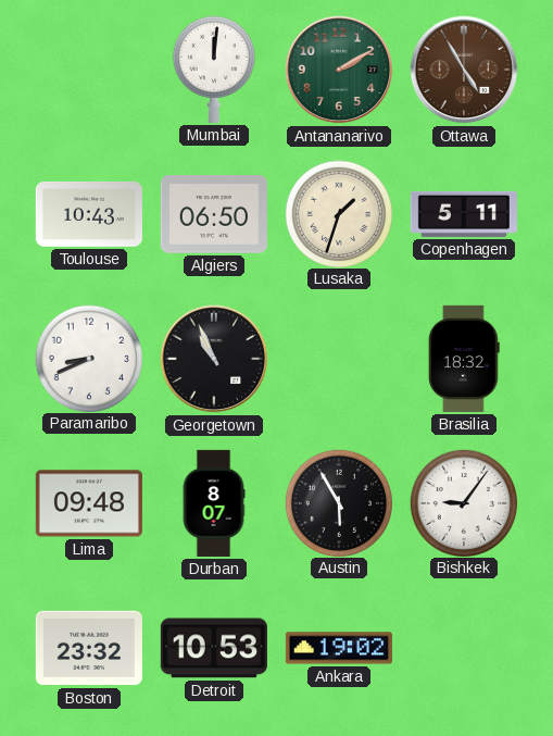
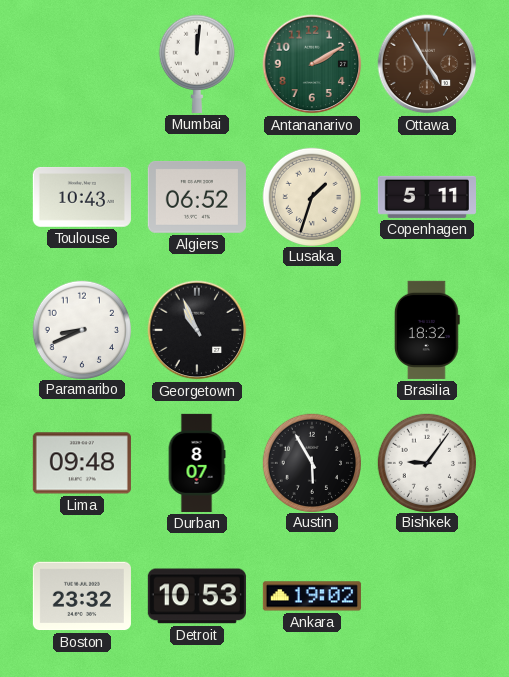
Algiers: 06:50 -> 06:52 (197, 198)
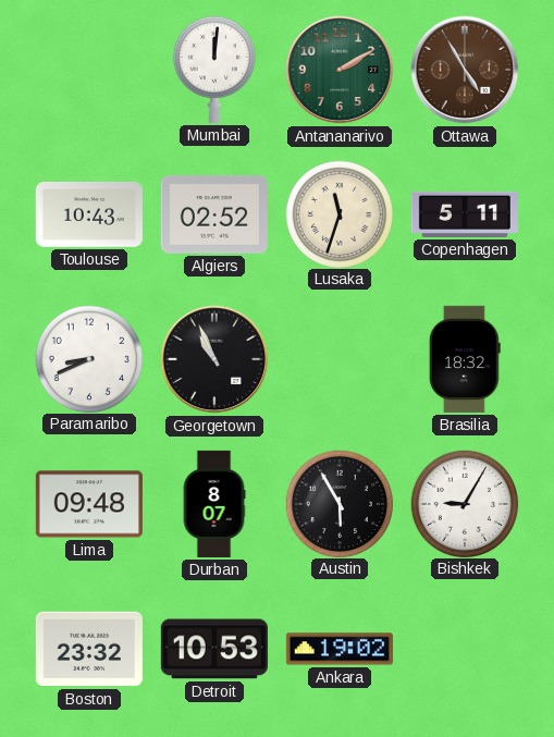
Algiers: 06:52 -> 02:52 (214, 216)
Lusaka: 1:33 -> 11:33 (338, 213)
Bishkek: 9:06 -> 9:05 (464, 503)
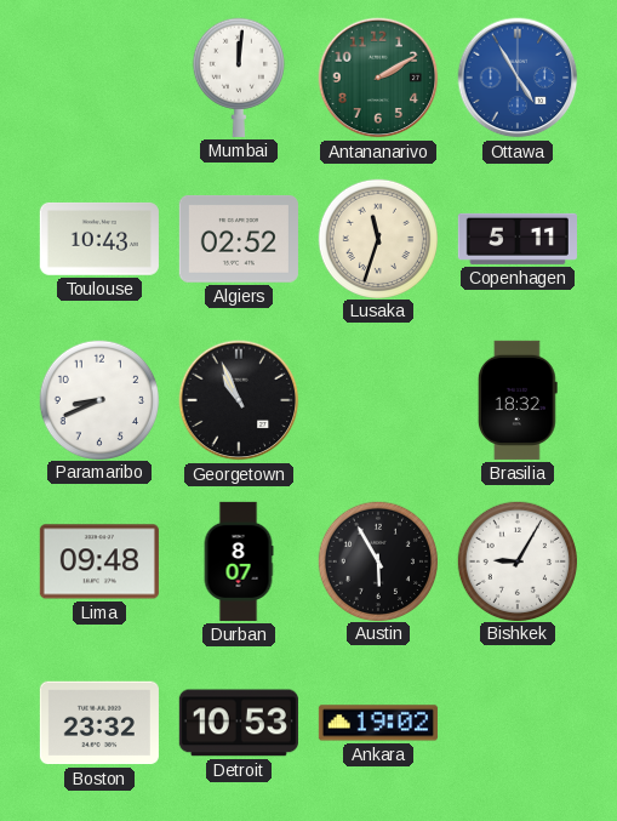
Ottawa dial: brown -> blue (518, 78)
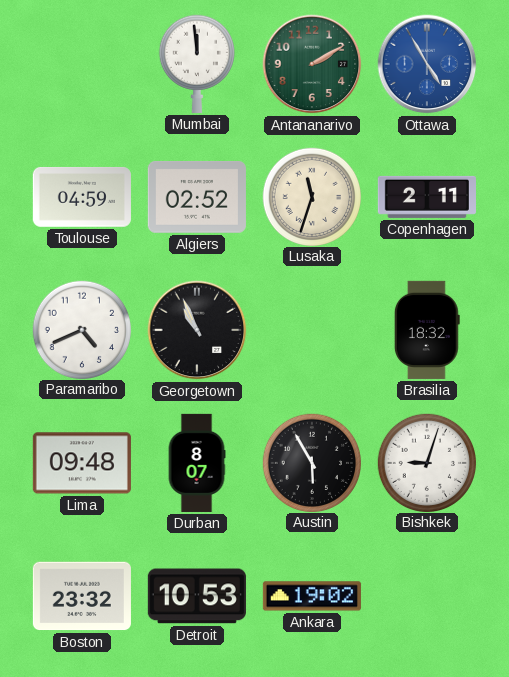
Mumbai: 12:01 -> 11:59 (197, 64)
Toulouse: 10:43 -> 04:59 (82, 197)
Copenhagen: 5:11 -> 2:11 (427, 197)
Paramaribo: 8:41 -> 4:41 (81, 329)
Bishkek: 9:05 -> 9:03 (426, 462)
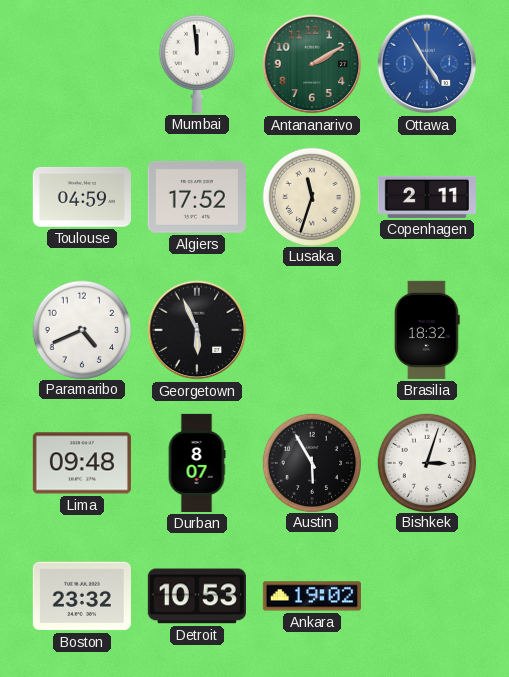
Algiers: 02:52 -> 17:52 (197, 198)
Georgetown: 10:56 -> 5:56 (197, 330)
Bishkek: 9:03 -> 3:03 (426, 462)
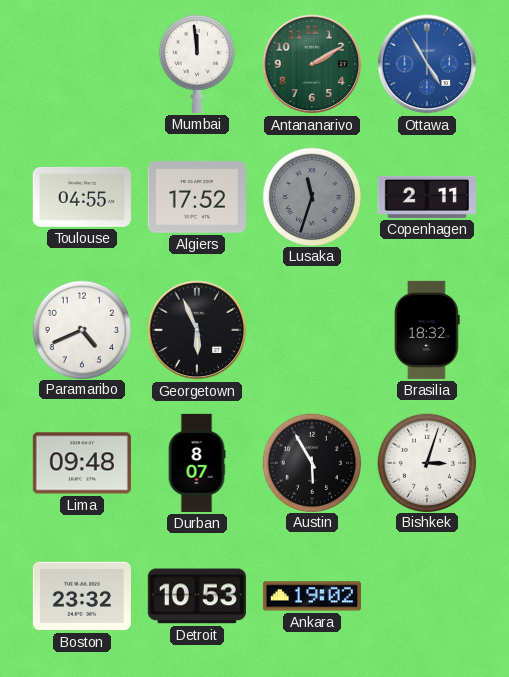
Toulouse: 04:59 -> 04:55 (82, 197)
Lusaka dial: cream -> grey (311, 196)
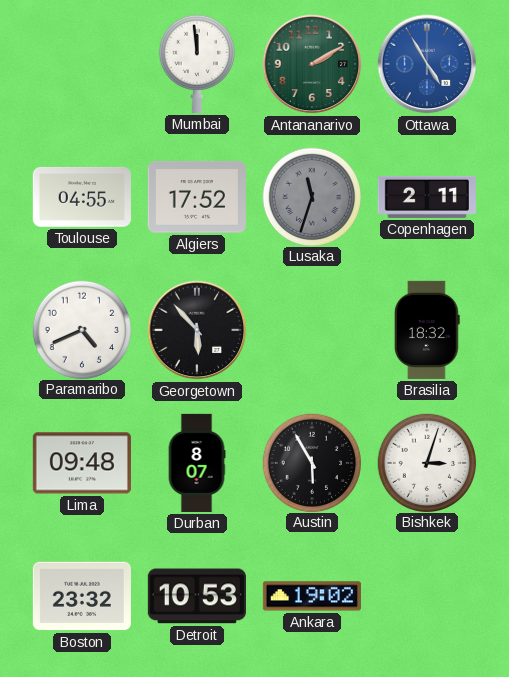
Georgetown: 5:56 -> 5:53 (197, 330)
